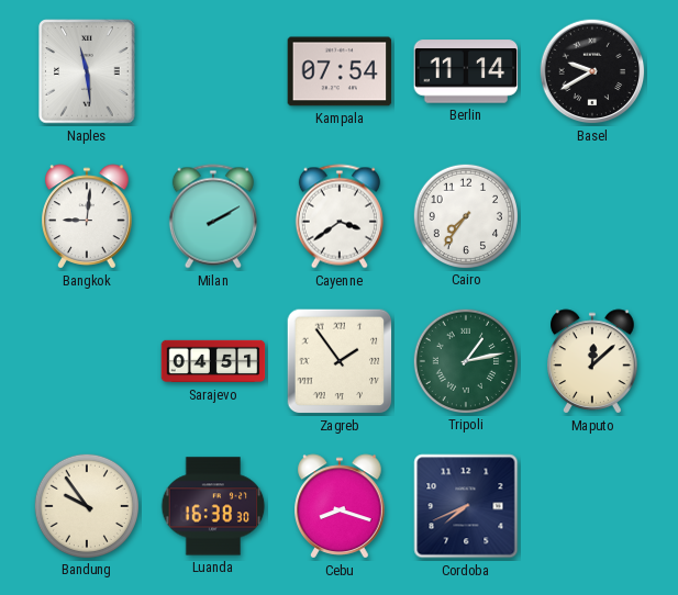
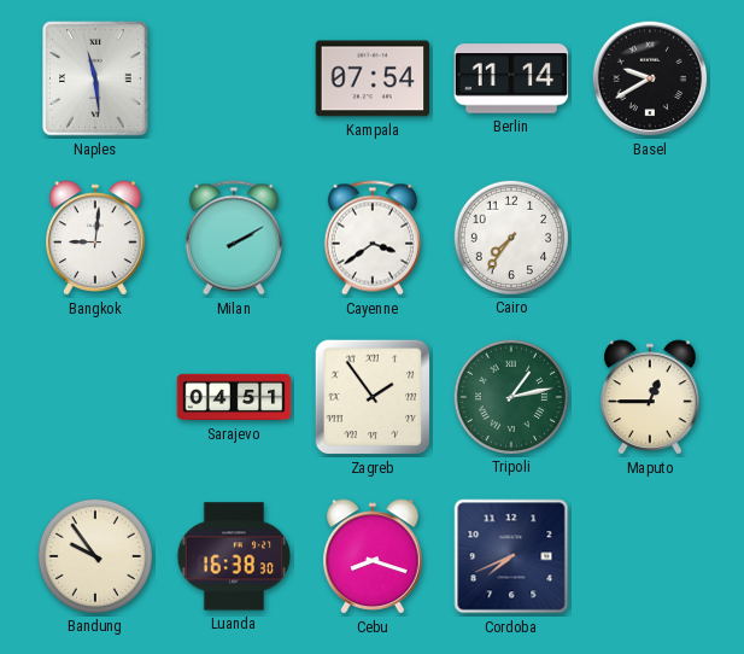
Maputo: 12:08 -> 12:45 (650, 397)
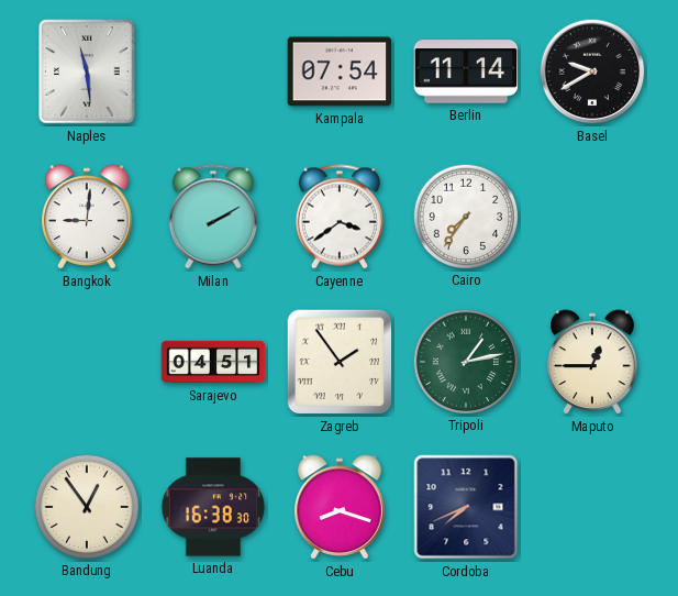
Bandung: 9:54 -> 12:54 (86, 506)
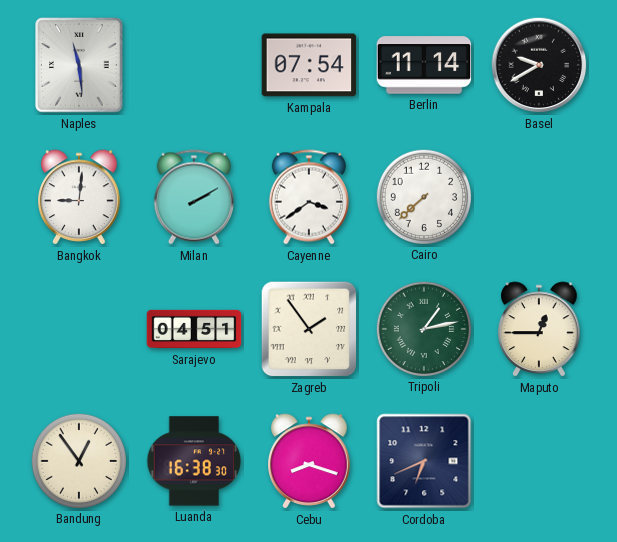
Cairo: 7:36 -> 7:38 (423, 196)
Cordoba: 7:41 -> 6:41 (424, 461)
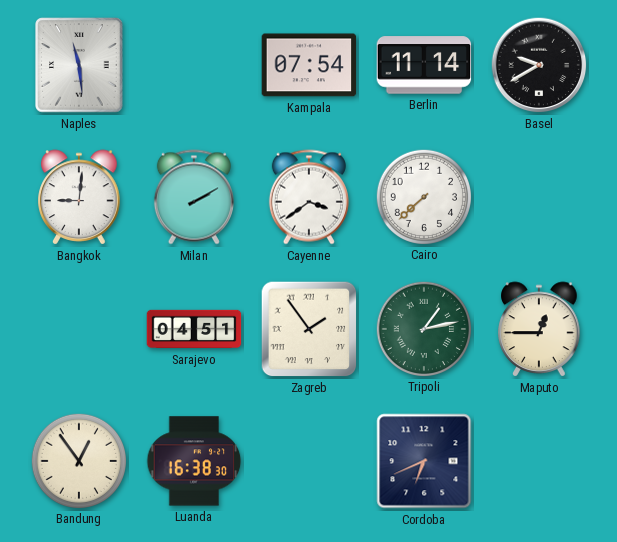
Cebu: 8:18 -> none (309, 461)
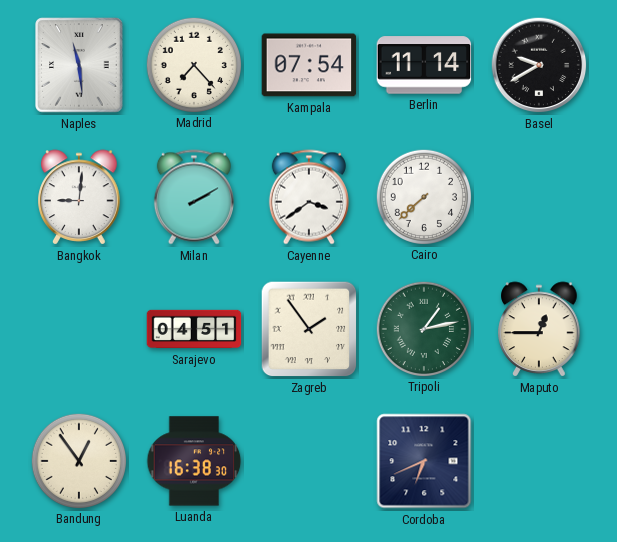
Madrid: none -> 7:23 (193, 64)
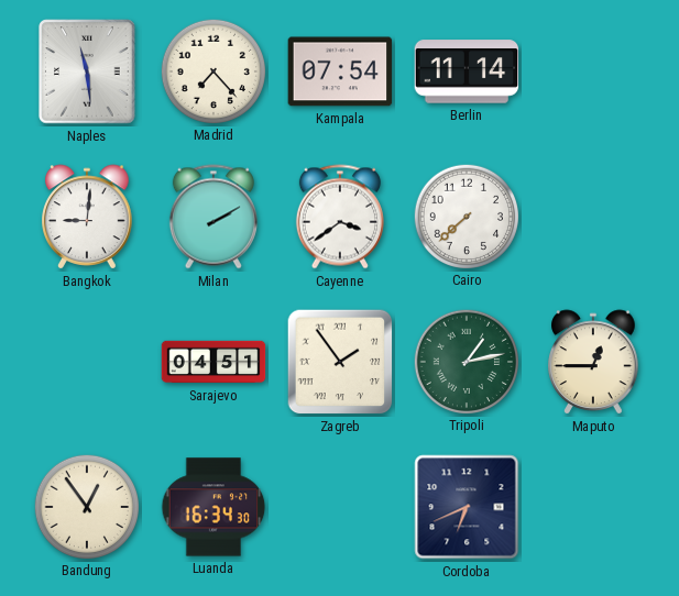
Basel: 9:40 -> none (539, 65)
Luanda: 16:38 -> 16:34 (213, 507)
